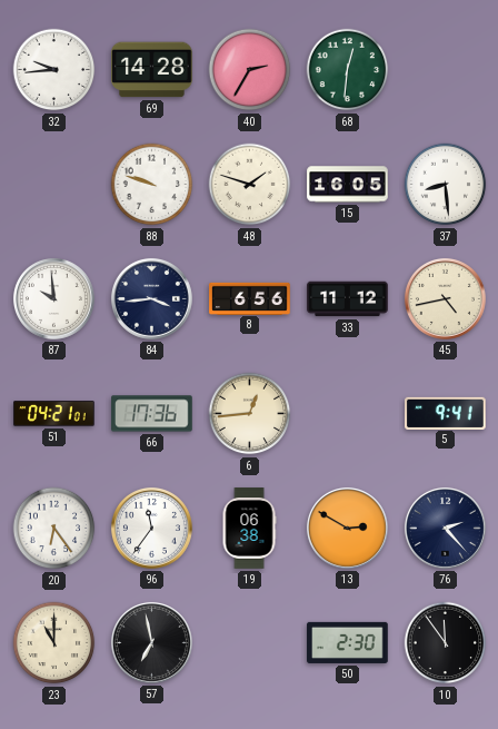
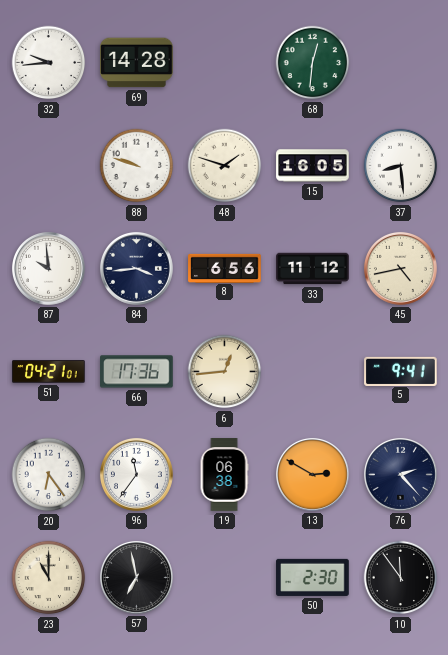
40: 2:35 -> none (250, 70)
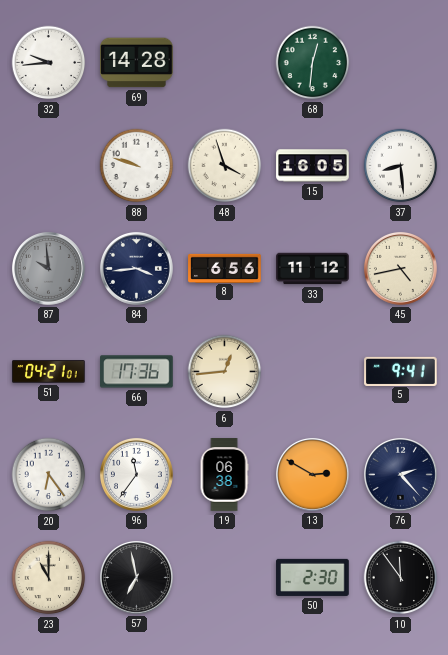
48: 1:48 -> 3:57 (225, 166)
87 dial: white -> grey (48, 268)
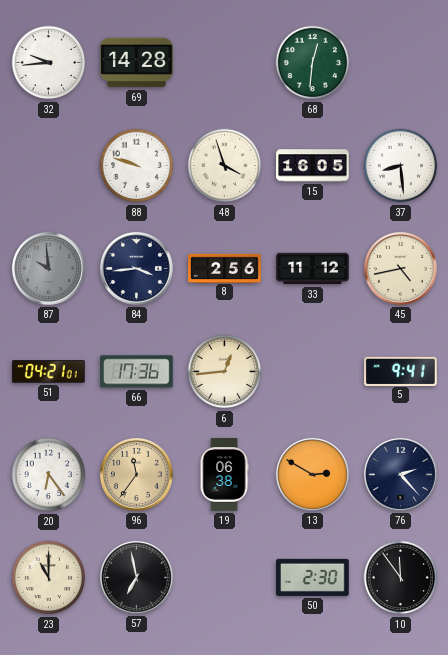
8: 6:56 -> 2:56 (225, 268)
96 dial: white -> champagne (136, 474)
